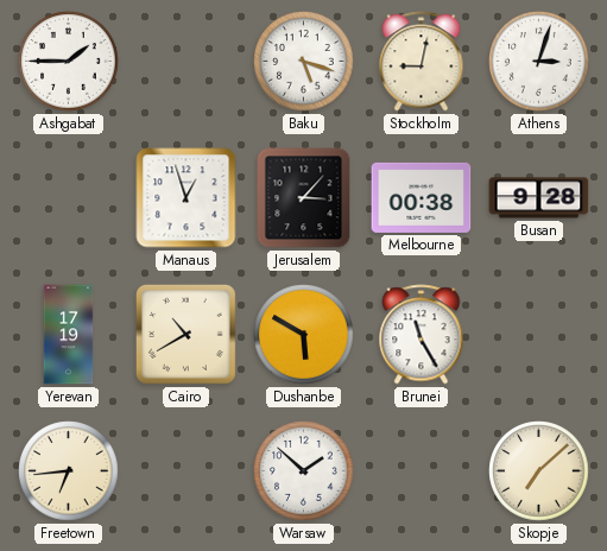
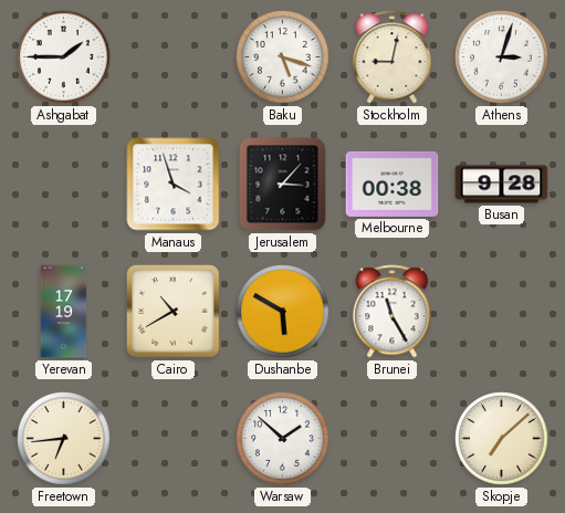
Manaus: 12:57 -> 3:57 (174, 185)
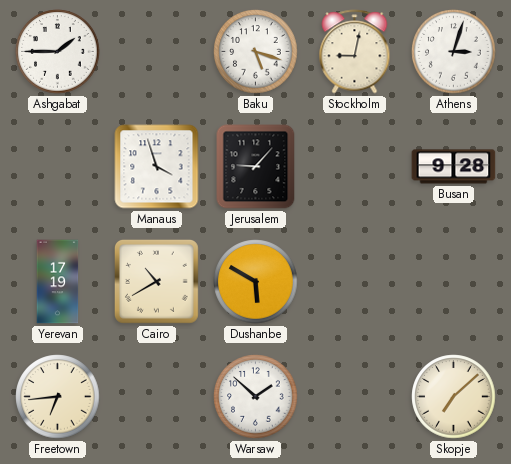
Jerusalem: 3:07 -> 9:07 (256, 167)
Melbourne: 00:38 -> none (393, 184)
Brunei: 11:25 -> none (393, 312)
